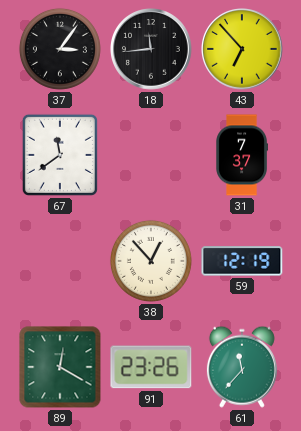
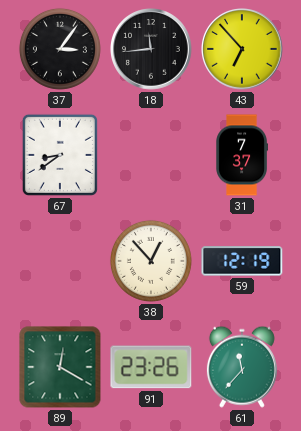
67: 11:39 -> 8:39 (60, 155)
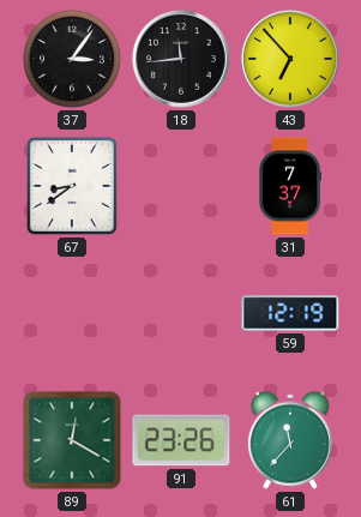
38: 12:53 -> none (151, 261)
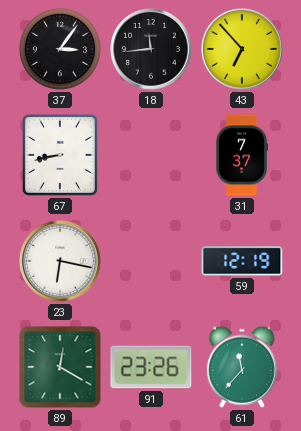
67: 8:39 -> 8:43 (60, 155)
23: none -> 6:17 (60, 261)
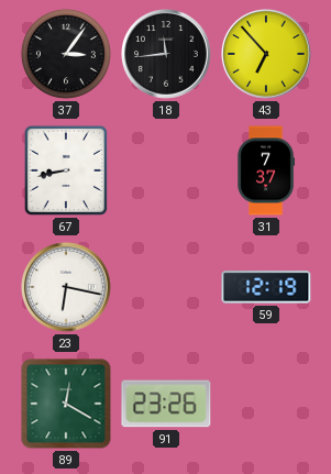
61: 11:37 -> none (242, 367)
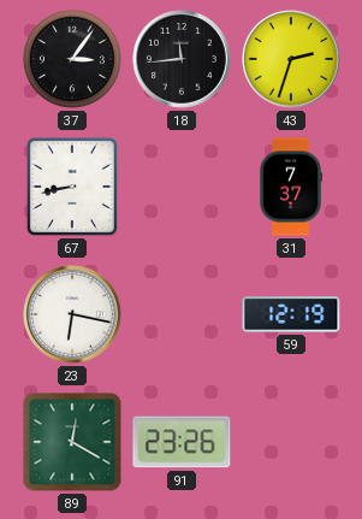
43: 6:53 -> 2:33 (291, 59)
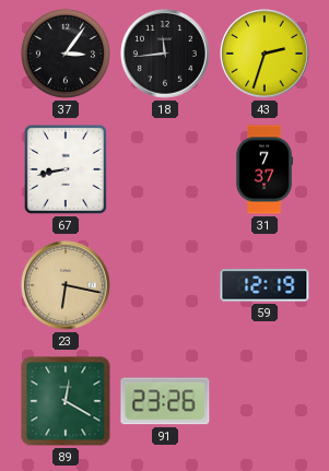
23 dial: white -> champagne (66, 285)
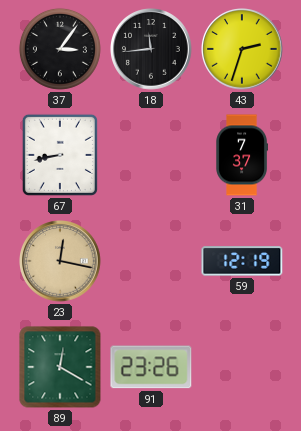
23: 6:17 -> 12:17 (60, 261)
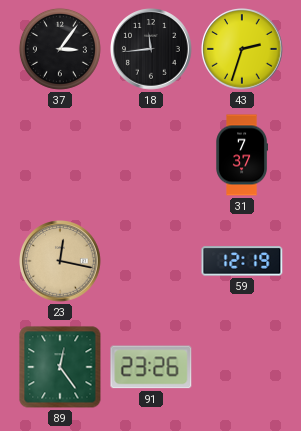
67: 8:43 -> none (60, 155)
89: 12:20 -> 12:24 (60, 367)
